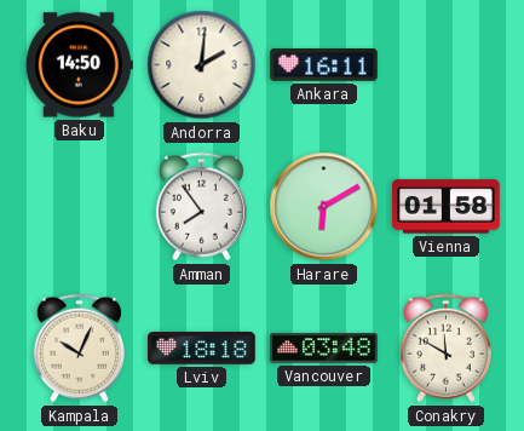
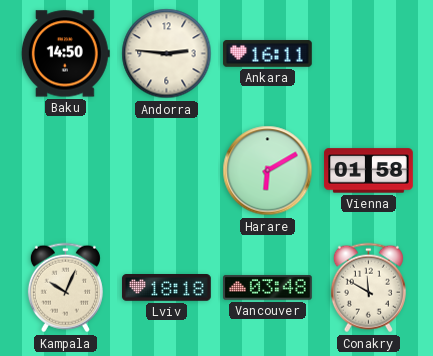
Andorra: 2:01 -> 2:46 (167, 54)
Amman: 7:54 -> none (201, 207)
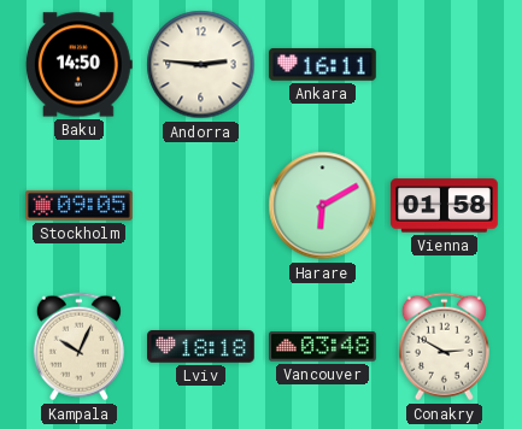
Stockholm: none -> 09:05 (80, 205)
Conakry: 11:50 -> 2:50 (444, 347)
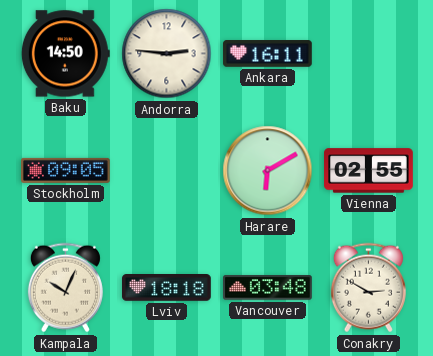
Vienna: 01:58 -> 02:55 (369, 171)
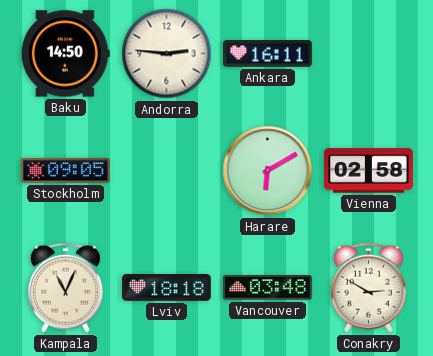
Vienna: 02:55 -> 02:58 (369, 171)
Kampala: 10:04 -> 11:04 (65, 288)
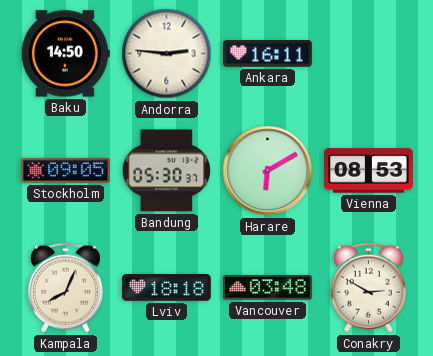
Bandung: none -> 05:30 (166, 171)
Vienna: 02:58 -> 08:53 (369, 171)
Kampala: 11:04 -> 8:04 (65, 288)
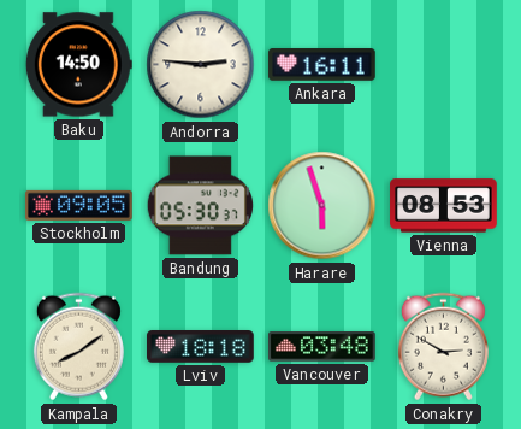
Harare: 6:10 -> 5:57 (322, 206)
Kampala: 8:04 -> 8:09 (78, 347)
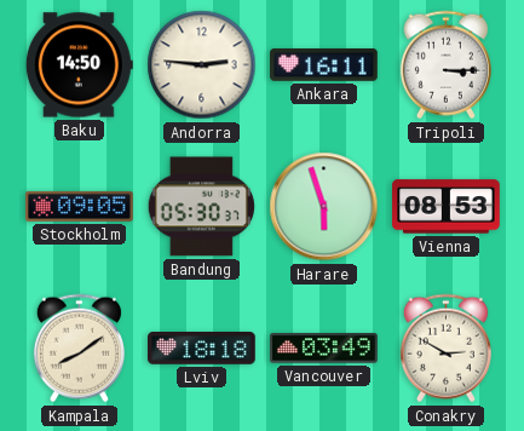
Tripoli: none -> 3:15 (445, 65)
Vancouver: 03:48 -> 03:49 (324, 349)
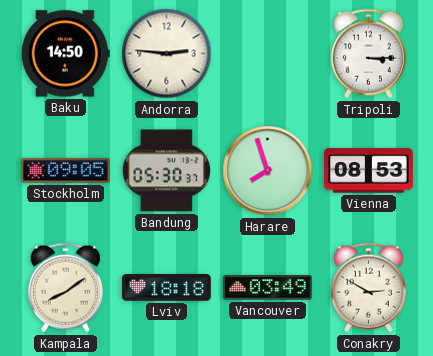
Ankara: 16:11 -> none (324, 65)
Harare: 5:57 -> 7:57 (268, 171)
